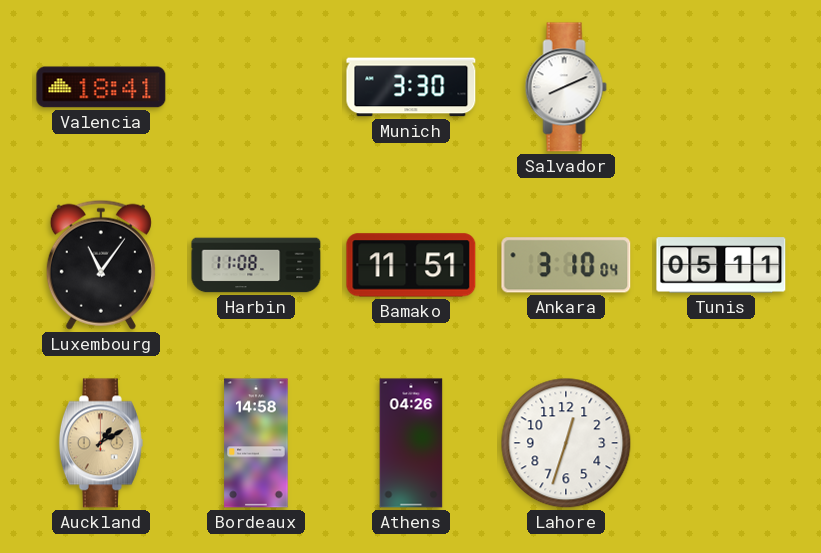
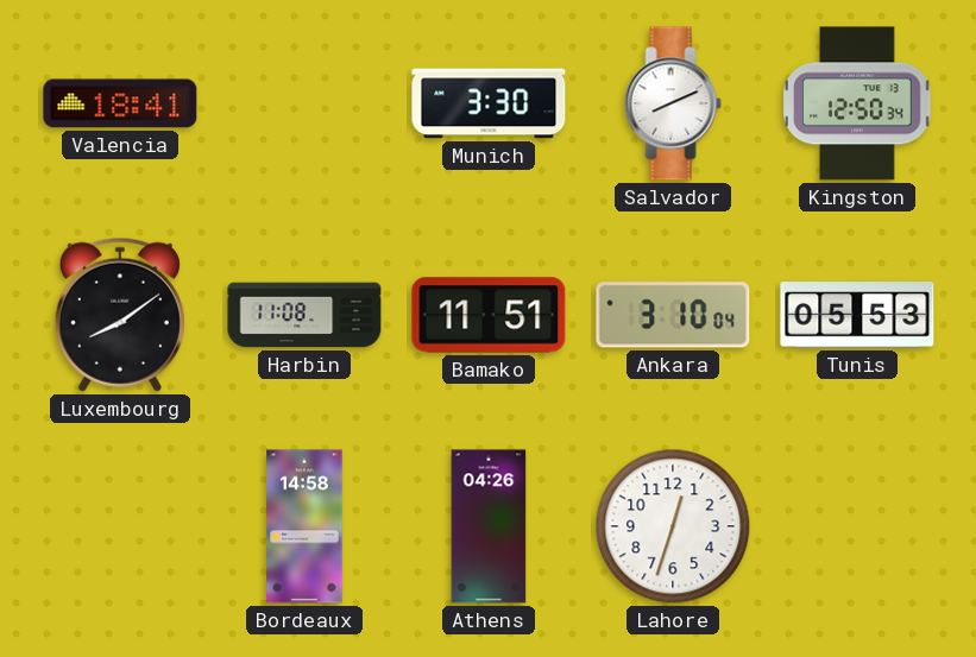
Kingston: none -> 12:50 (857, 103)
Luxembourg: 11:06 -> 8:09 (120, 315)
Tunis: 05:11 -> 05:53 (857, 315)
Auckland: 1:10 -> none (101, 443)
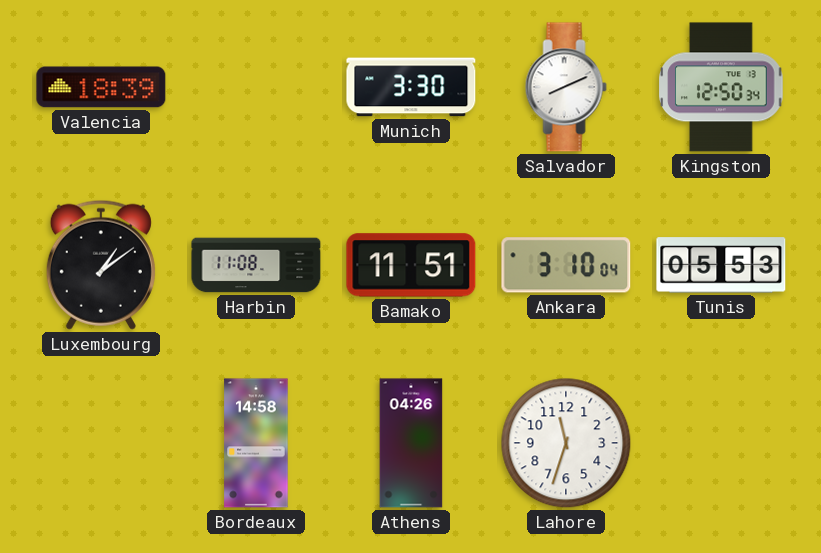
Valencia: 18:41 -> 18:39 (101, 87)
Luxembourg: 8:09 -> 1:09 (101, 265)
Lahore: 12:33 -> 11:33 (566, 443)
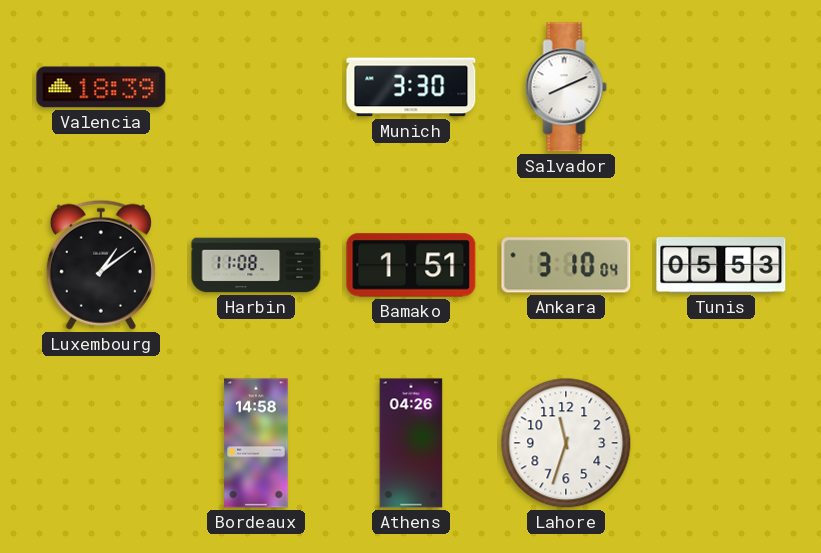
Kingston: 12:50 -> none (721, 87)
Bamako: 11:51 -> 1:51 (411, 265)
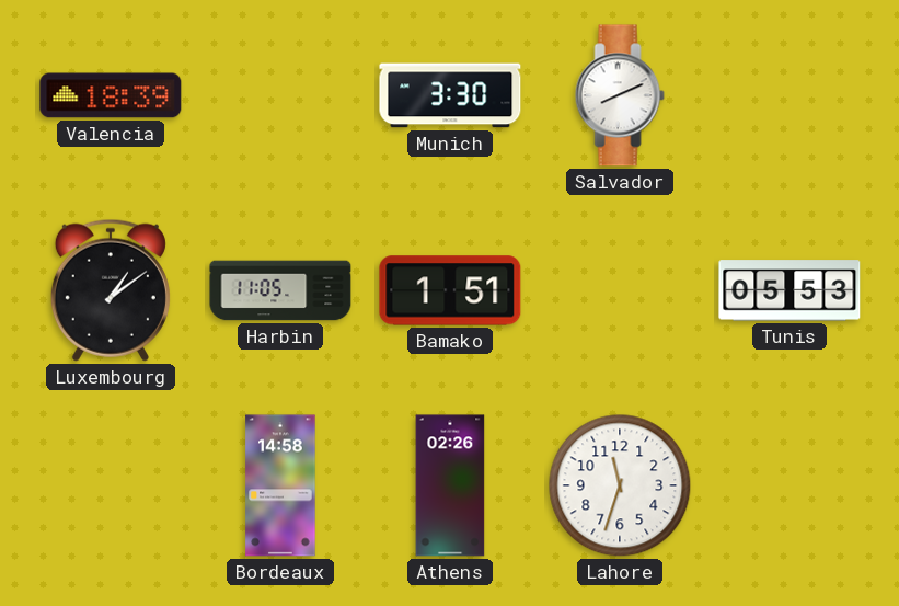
Harbin: 11:08 -> 11:05 (280, 290)
Ankara: 3:10 -> none (566, 265)
Athens: 04:26 -> 02:26 (450, 485)
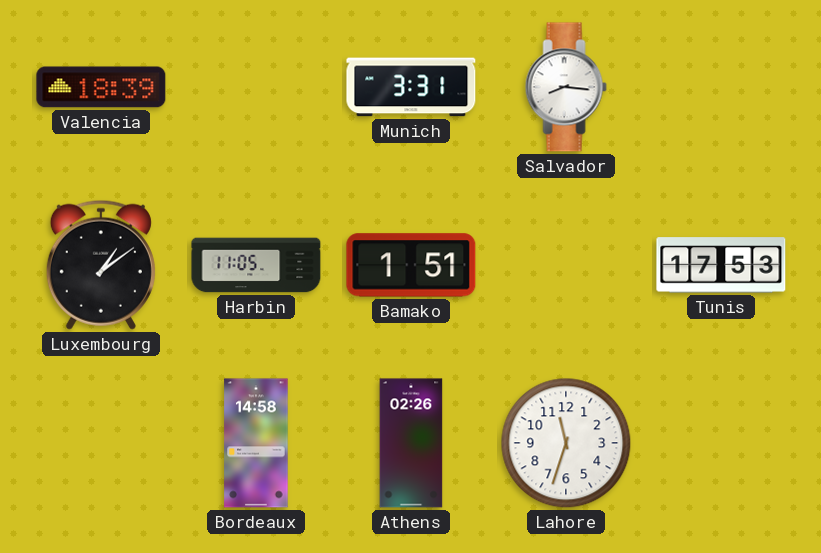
Munich: 3:30 -> 3:31 (411, 87)
Salvador: 8:11 -> 8:16 (566, 87)
Tunis: 05:53 -> 17:53 (721, 265)
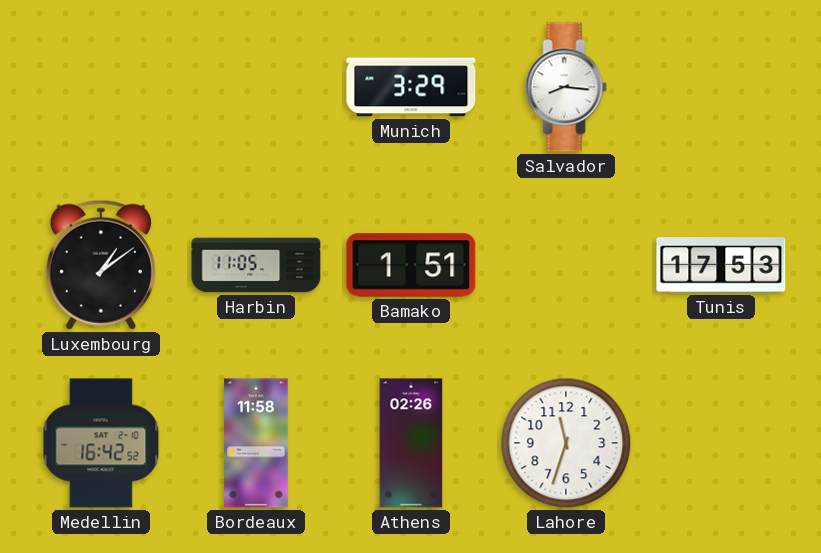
Valencia: 18:39 -> none (101, 87)
Munich: 3:31 -> 3:29 (411, 87)
Medellin: none -> 16:42 (101, 443)
Bordeaux: 14:58 -> 11:58 (256, 443)
